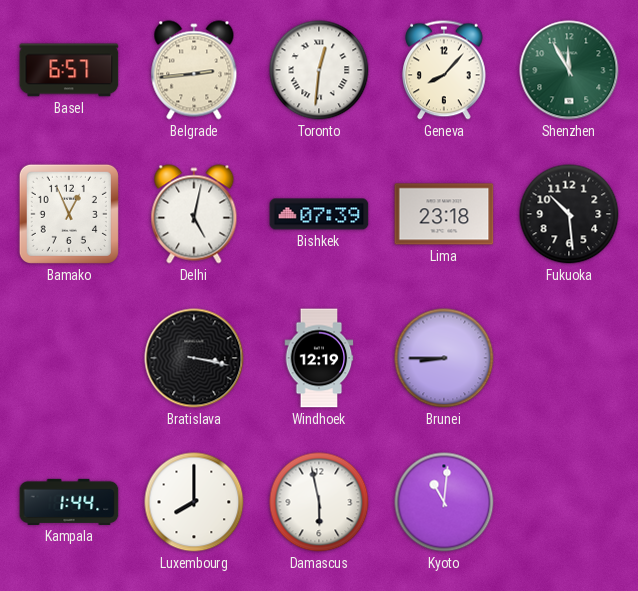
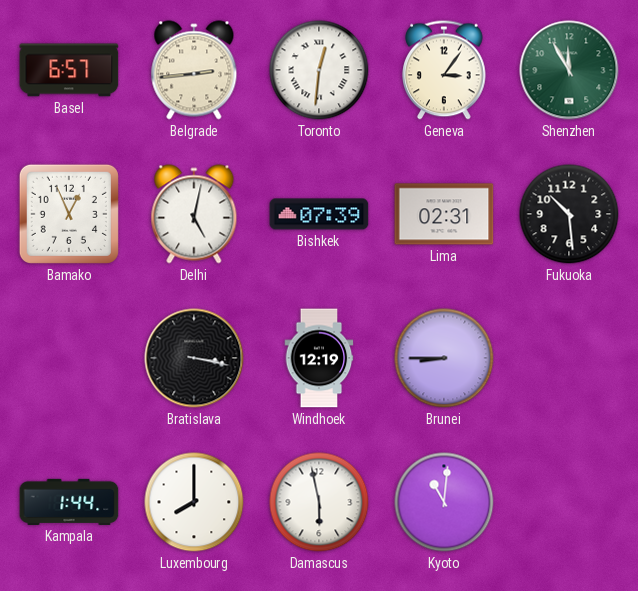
Geneva: 8:07 -> 3:06 (445, 70)
Lima: 23:18 -> 02:31 (444, 214)
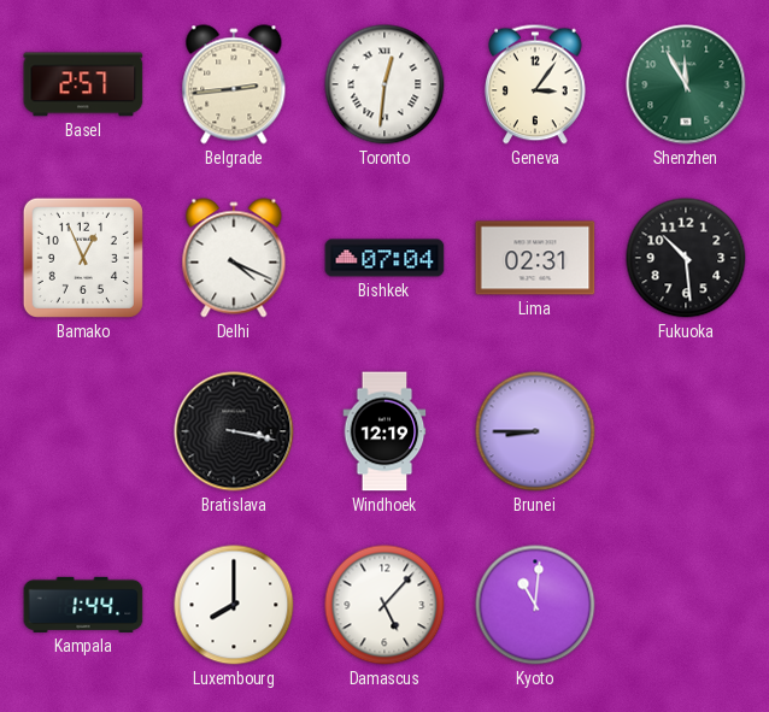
Basel: 6:57 -> 2:57 (83, 84)
Delhi: 5:02 -> 4:19 (234, 258)
Bishkek: 07:39 -> 07:04 (384, 258)
Damascus: 5:58 -> 5:07 (384, 605)
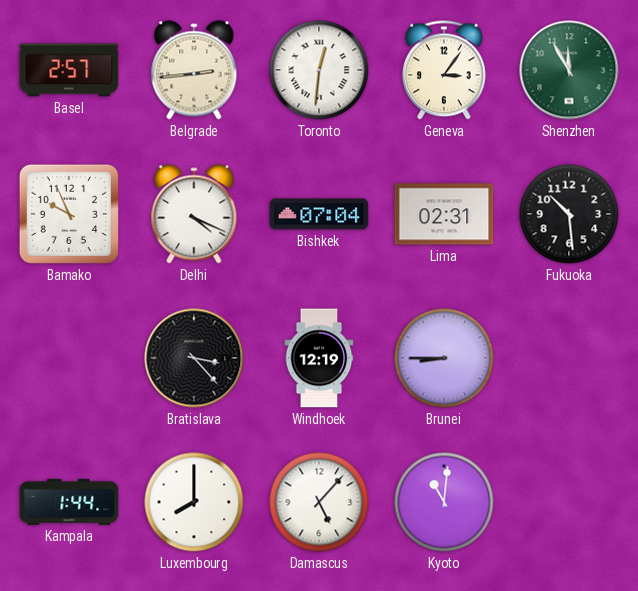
Bamako: 12:56 -> 9:56 (69, 214)
Bratislava: 3:17 -> 3:23 (194, 358)
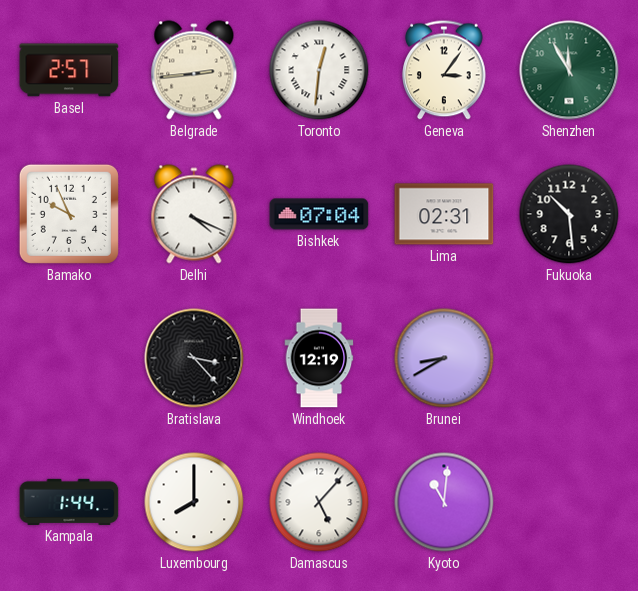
Brunei: 8:45 -> 8:40 (444, 358)
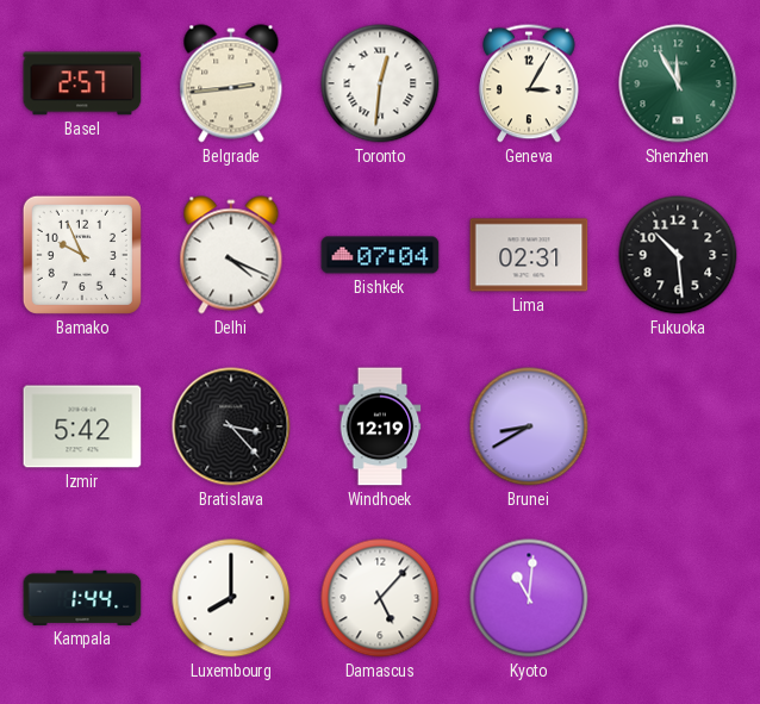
Geneva: 3:06 -> 3:05 (530, 83)
Izmir: none -> 5:42 (82, 426)
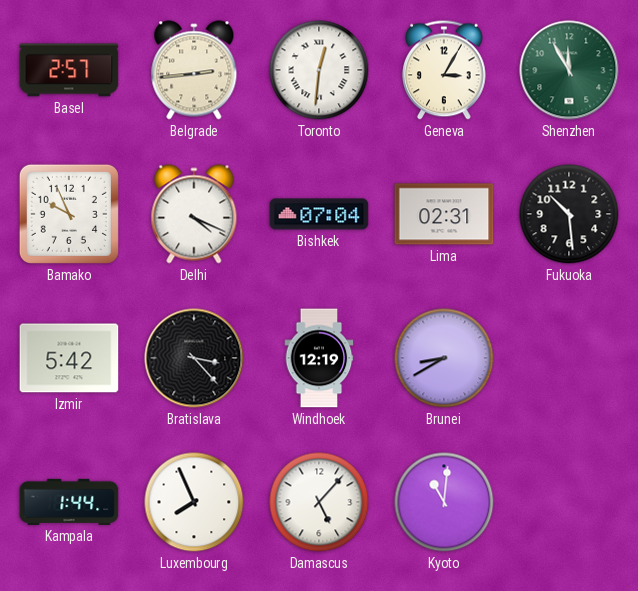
Luxembourg: 8:00 -> 7:56 (194, 502)
